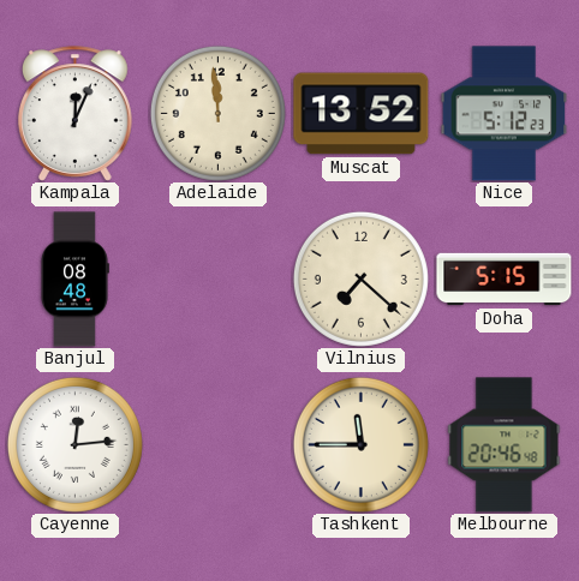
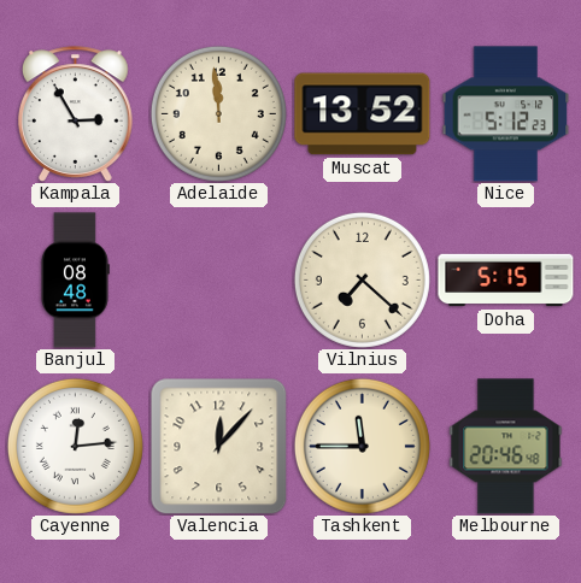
Kampala: 12:04 -> 2:55 (76, 114)
Valencia: none -> 12:07 (218, 446)
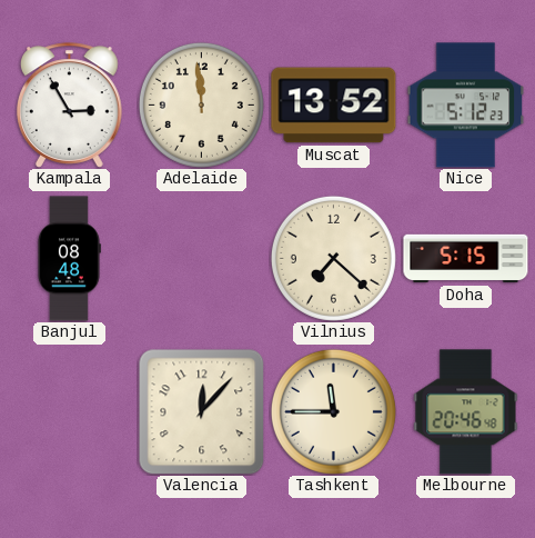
Cayenne: 12:14 -> none (75, 446)
